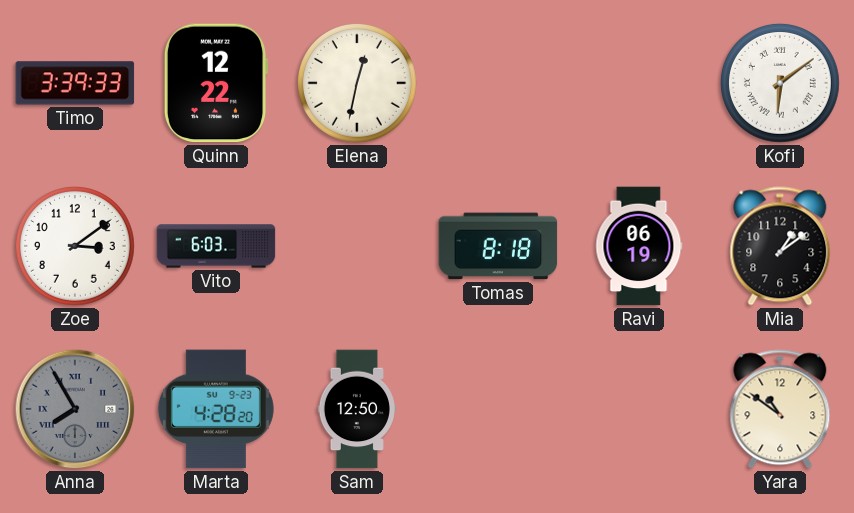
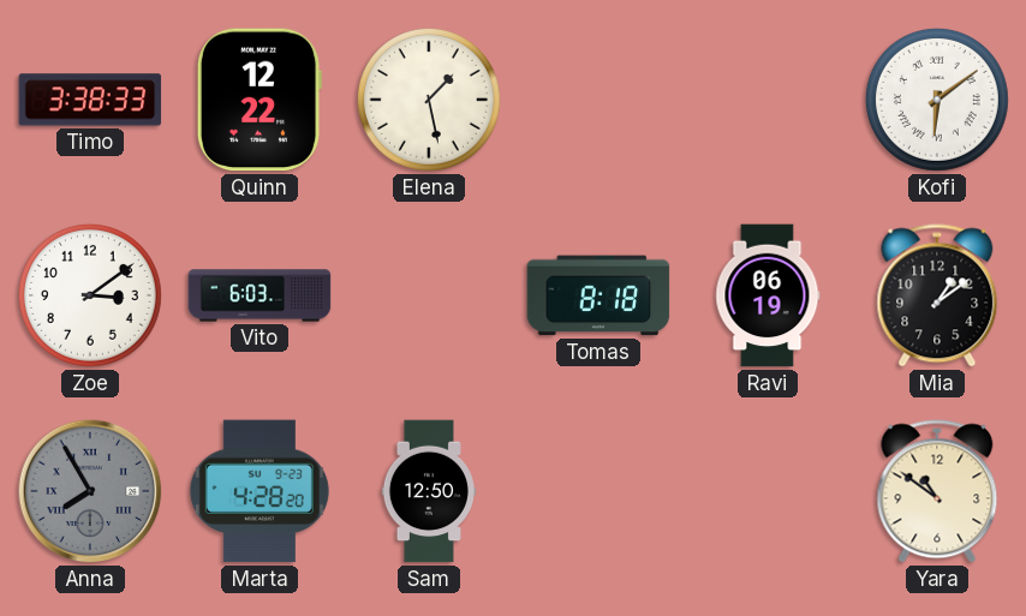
Timo: 3:39 -> 3:38 (90, 100)
Elena: 12:32 -> 1:28 (429, 100)
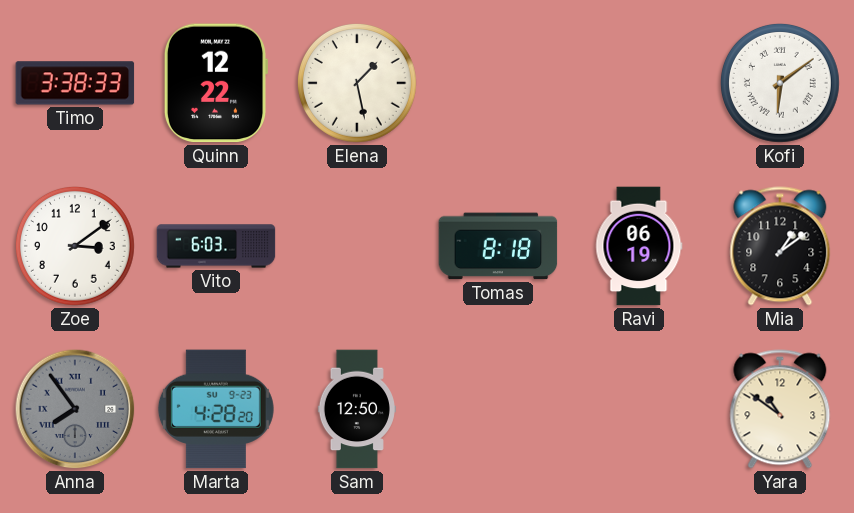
Anna: 7:55 -> 7:54 (75, 409)
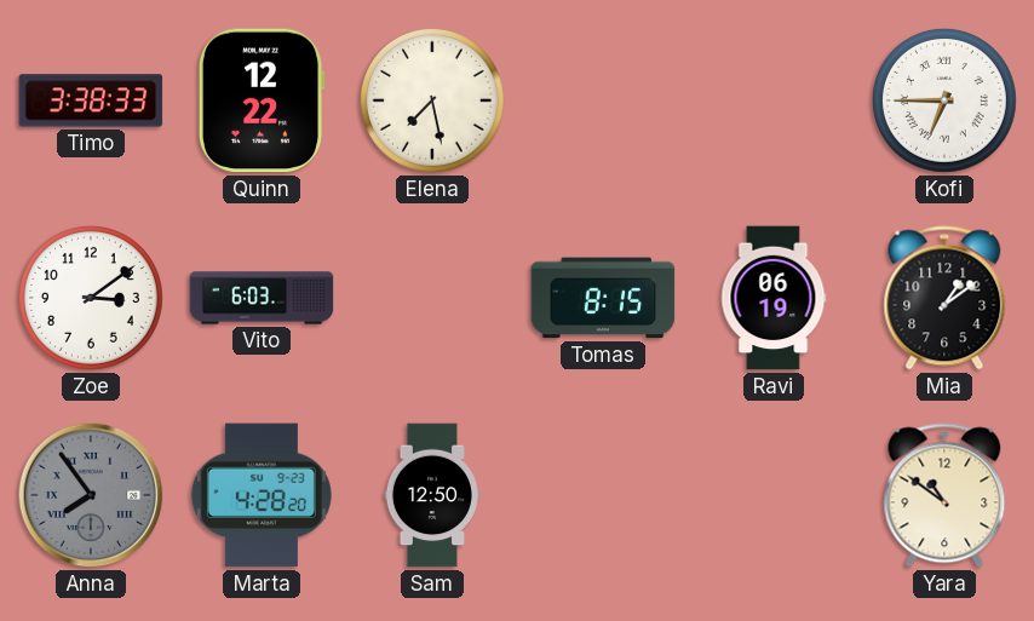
Elena: 1:28 -> 7:28 (432, 100)
Kofi: 6:09 -> 6:45 (944, 100)
Tomas: 8:18 -> 8:15 (603, 298)
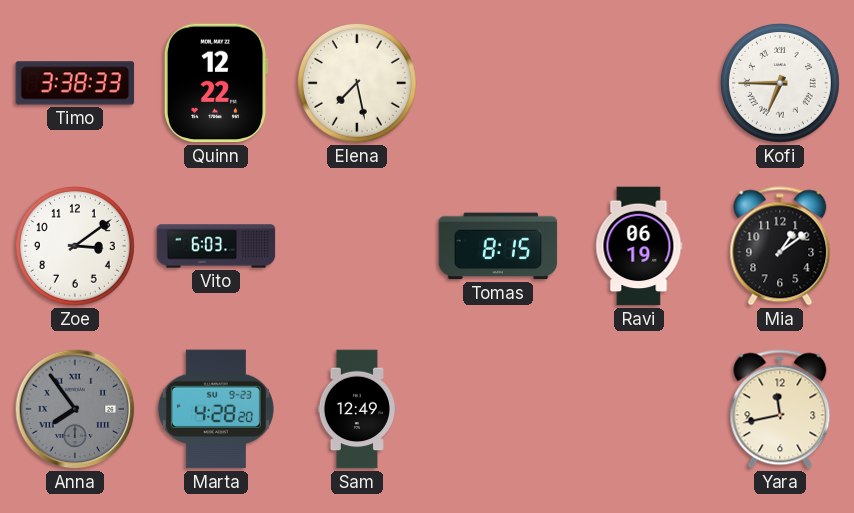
Sam: 12:50 -> 12:49 (357, 409)
Yara: 10:51 -> 11:43 (780, 409)
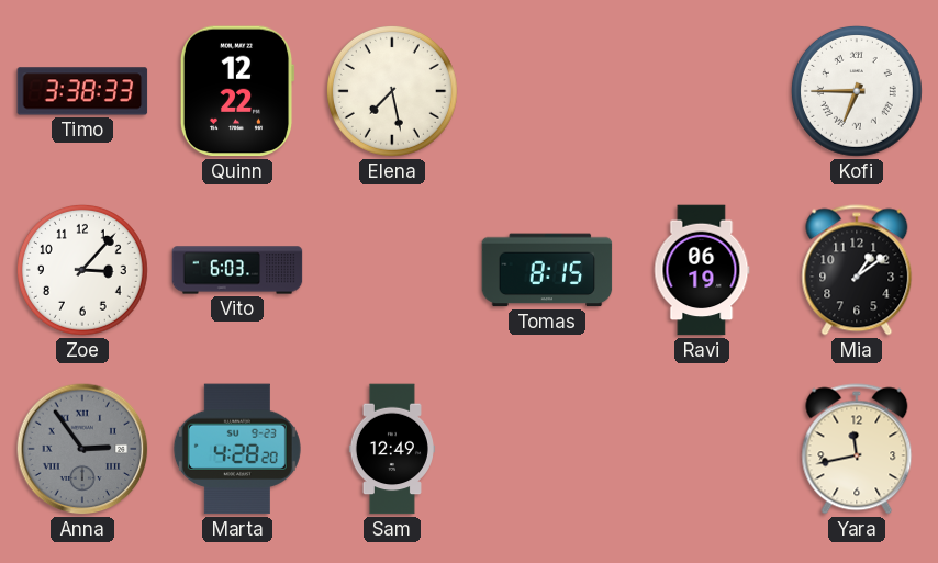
Zoe: 3:09 -> 3:07 (82, 270)
Anna: 7:54 -> 2:54 (82, 449)
